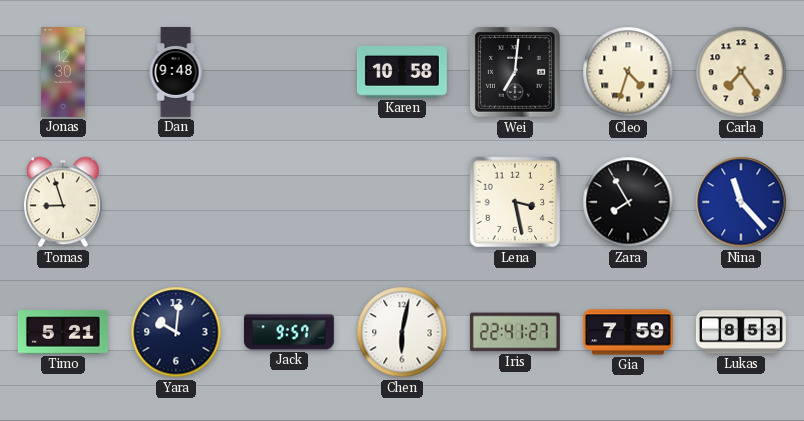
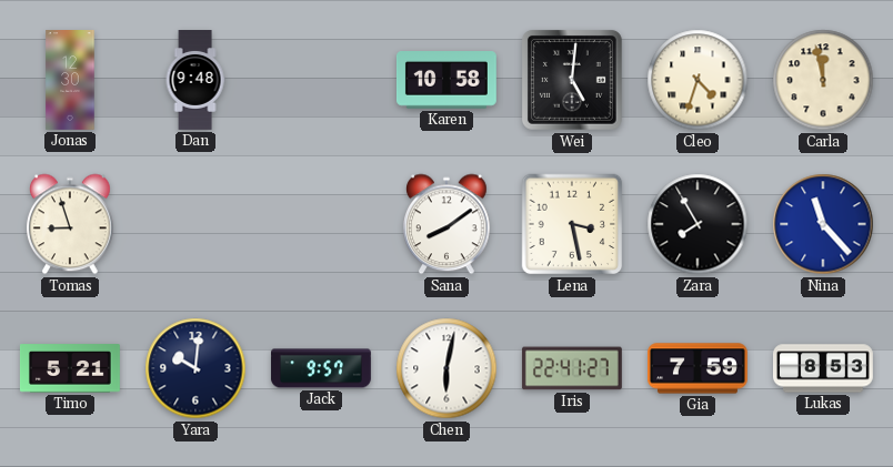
Wei: 7:01 -> 5:01 (573, 81)
Carla: 7:24 -> 11:58 (823, 80)
Sana: none -> 8:09 (448, 224)
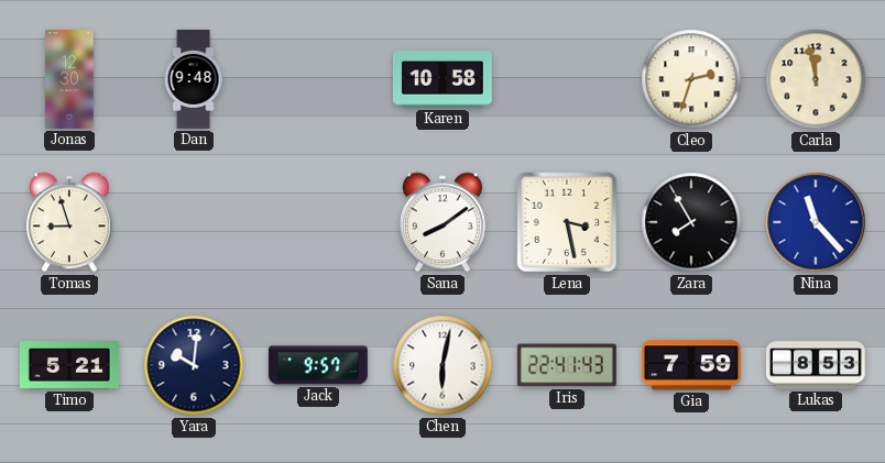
Wei: 5:01 -> none (573, 81)
Cleo: 4:33 -> 2:33 (691, 79)
Iris: 22:41:27 -> 22:41:43 (567, 365)
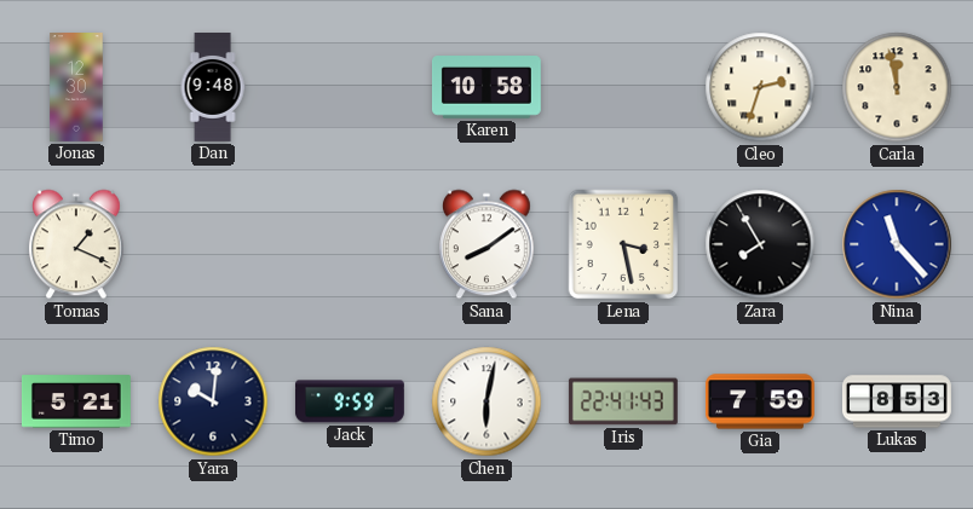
Tomas: 8:57 -> 1:19 (77, 244)
Jack: 9:57 -> 9:59 (350, 401)
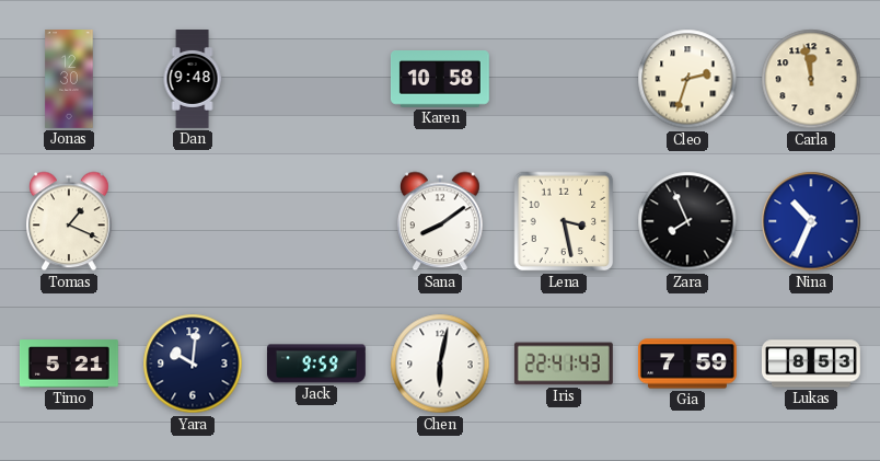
Zara: 7:55 -> 7:56 (687, 221)
Nina: 11:23 -> 10:34 (811, 221)
